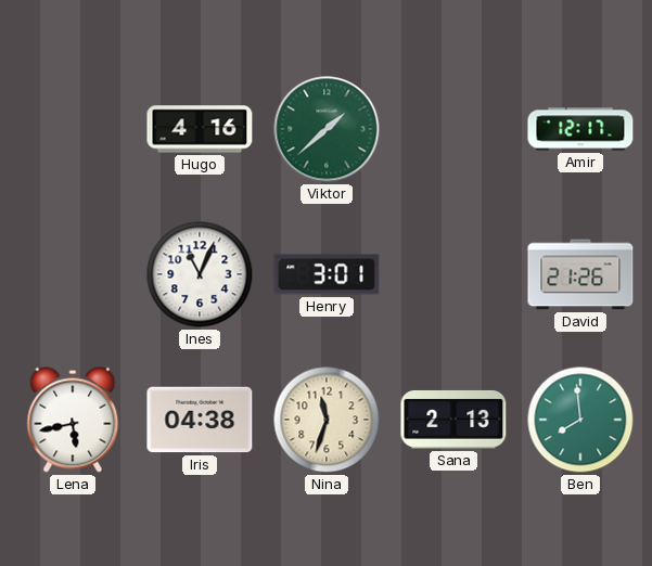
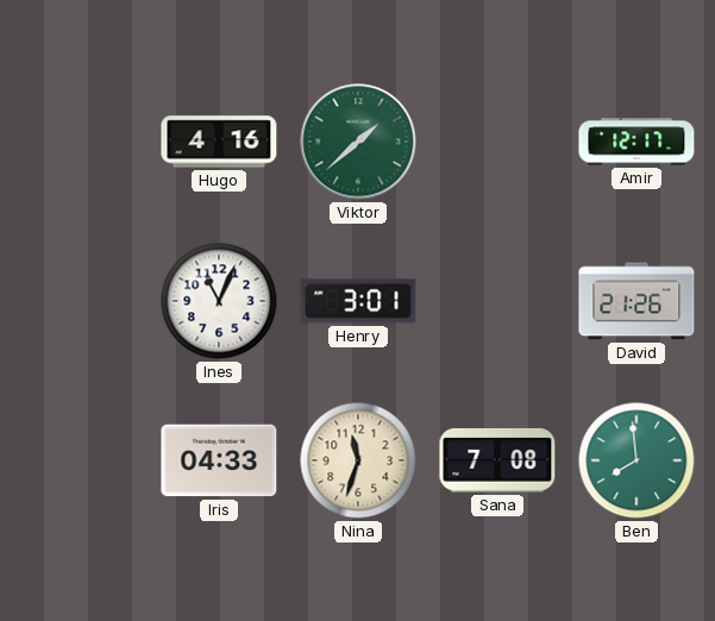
Lena: 5:43 -> none (73, 420)
Iris: 04:38 -> 04:33 (219, 460)
Sana: 2:13 -> 7:08 (497, 460)
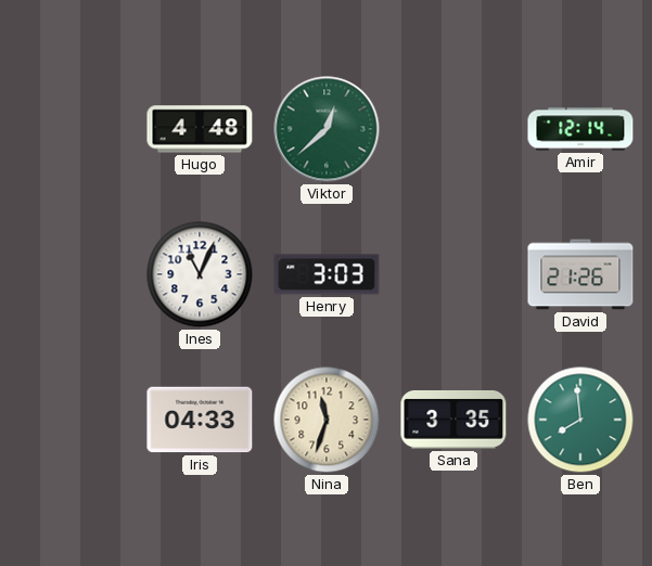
Hugo: 4:16 -> 4:48 (200, 129)
Viktor: 1:38 -> 12:38 (327, 129)
Amir: 12:17 -> 12:14 (580, 129)
Henry: 3:01 -> 3:03 (327, 274)
Sana: 7:08 -> 3:35 (453, 420)
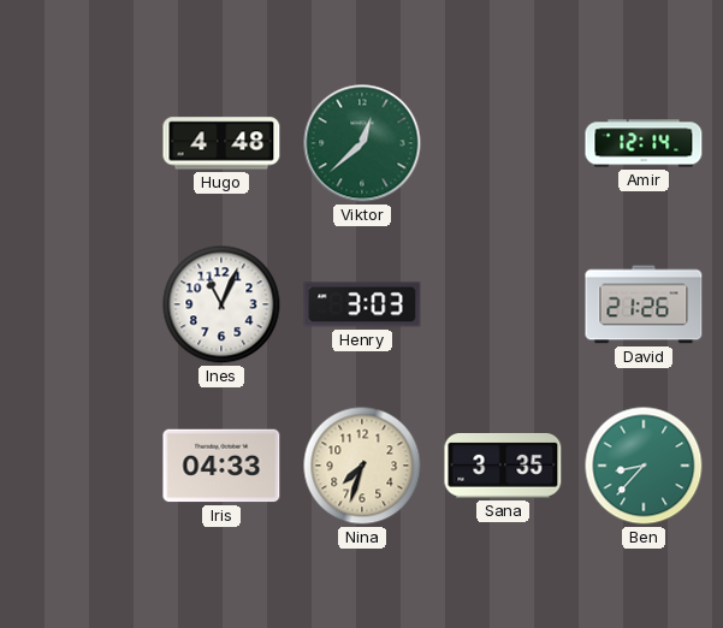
Nina: 11:33 -> 7:33 (362, 466)
Ben: 7:59 -> 8:37 (644, 466)
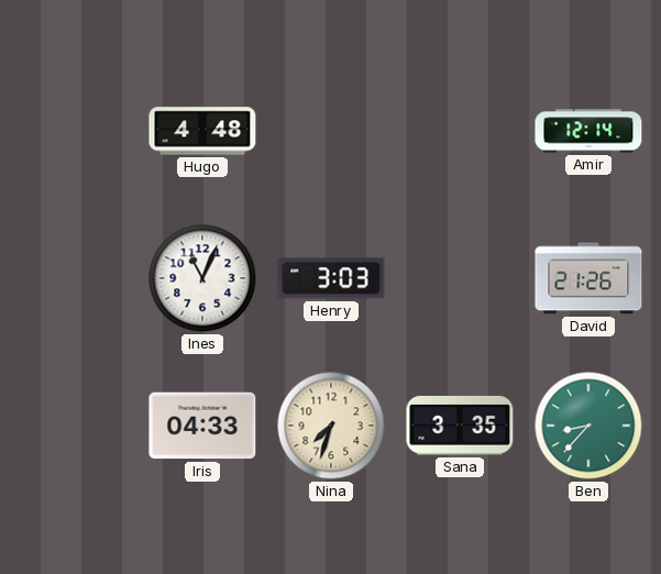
Viktor: 12:38 -> none (362, 143)
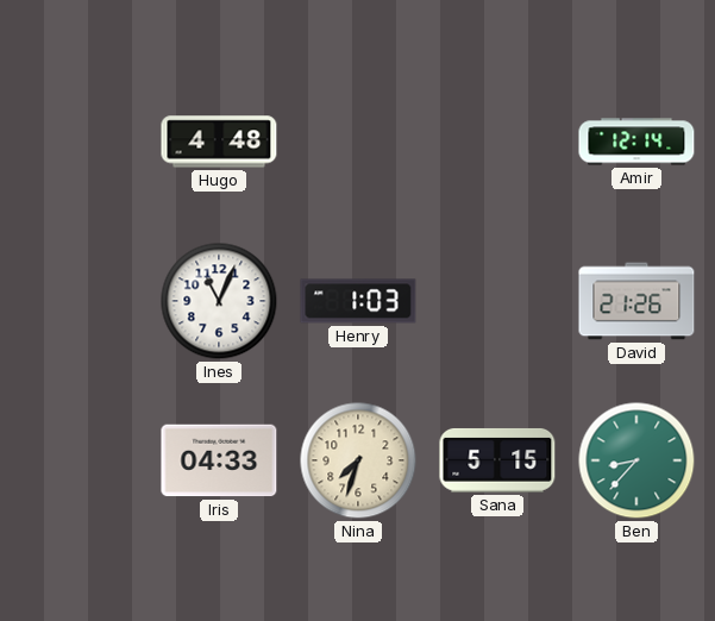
Henry: 3:03 -> 1:03 (358, 301)
Sana: 3:35 -> 5:15 (497, 460)
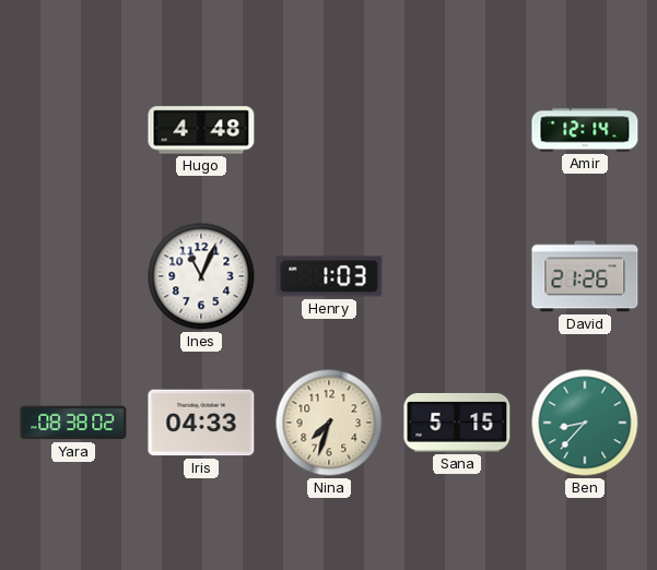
Yara: none -> 08:38 (73, 423)
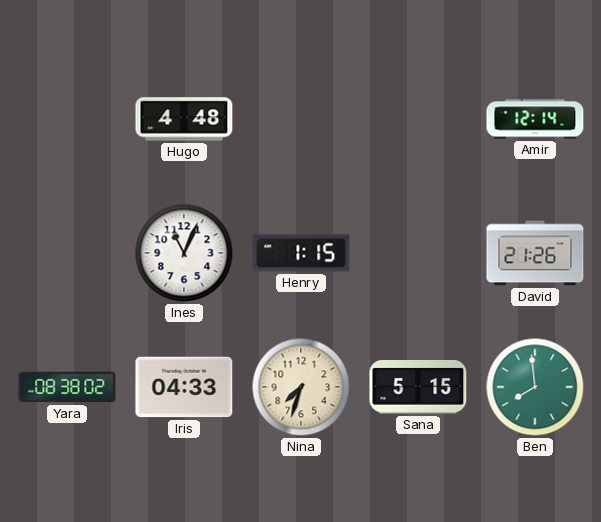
Henry: 1:03 -> 1:15 (301, 253)
Ben: 8:37 -> 7:59 (535, 387)
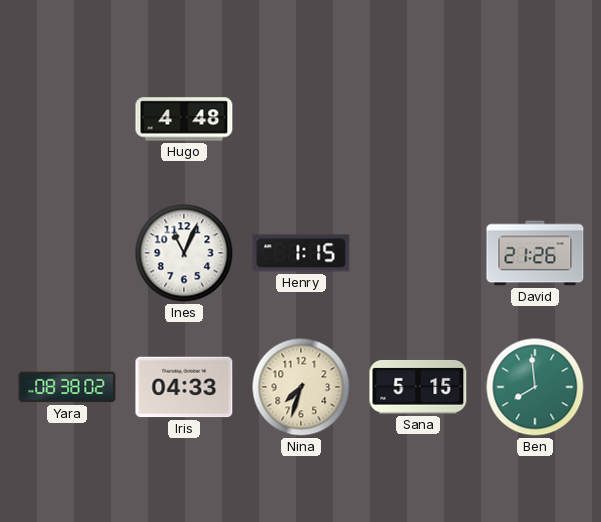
Amir: 12:14 -> none (535, 119)
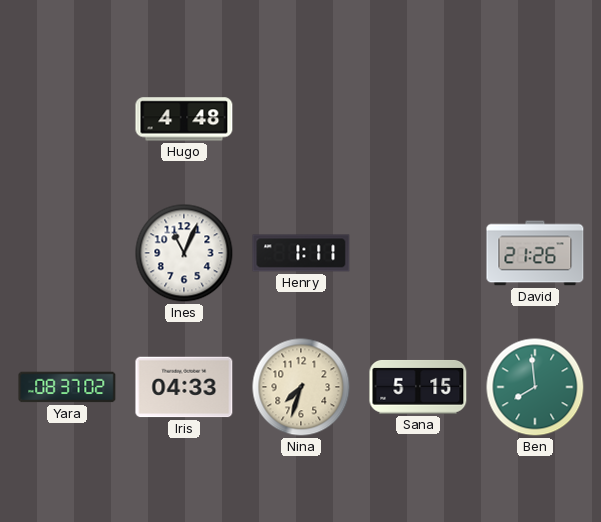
Henry: 1:15 -> 1:11 (301, 253)
Yara: 08:38 -> 08:37 (67, 387)
